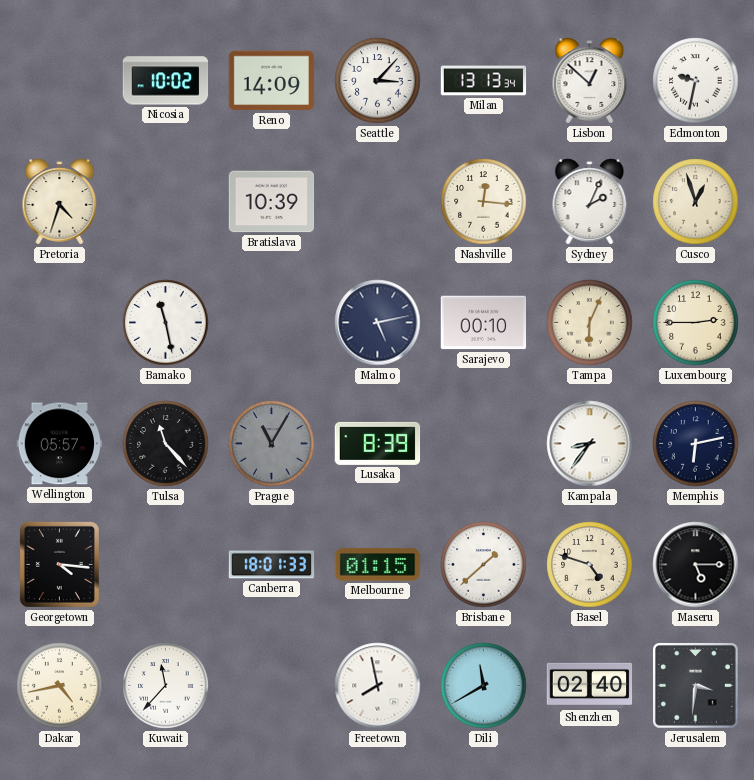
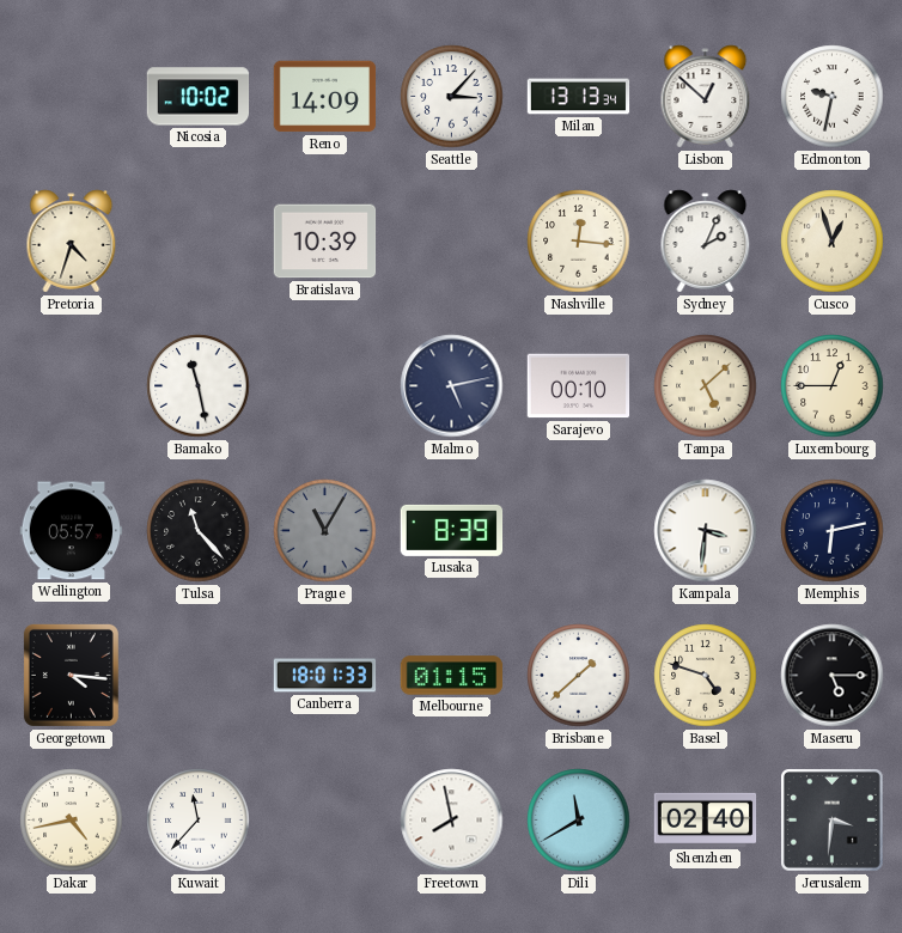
Tampa: 6:04 -> 5:08 (706, 386)
Luxembourg: 2:45 -> 12:45 (833, 386)
Kampala: 8:36 -> 3:31 (706, 531)
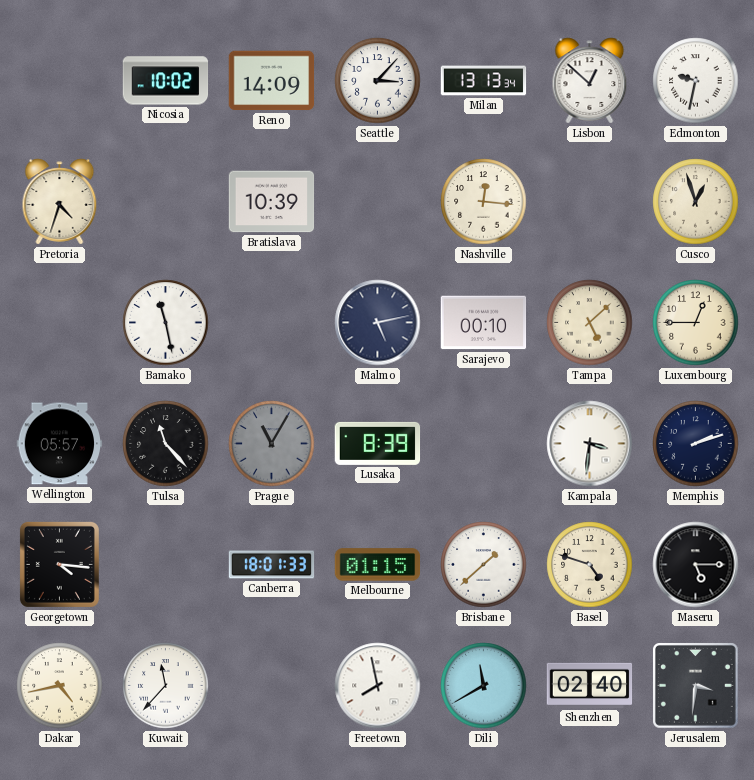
Sydney: 2:04 -> none (706, 242)
Memphis: 6:13 -> 2:12 (696, 444)
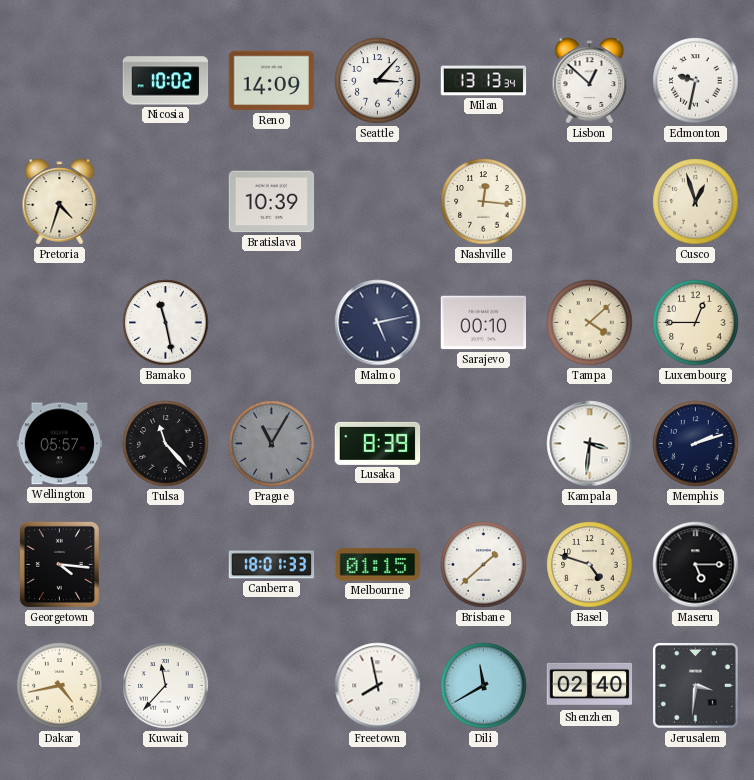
Tampa: 5:08 -> 4:08 (590, 323)
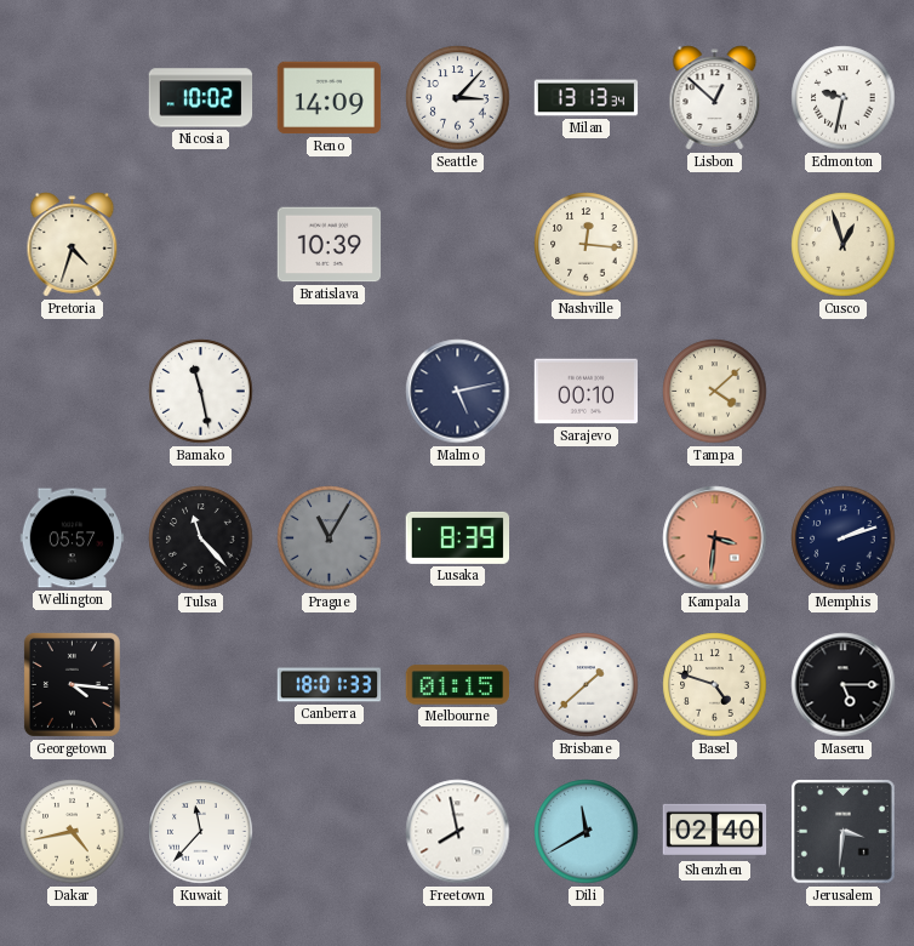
Luxembourg: 12:45 -> none (696, 323)
Kampala dial: white -> salmon (715, 538)
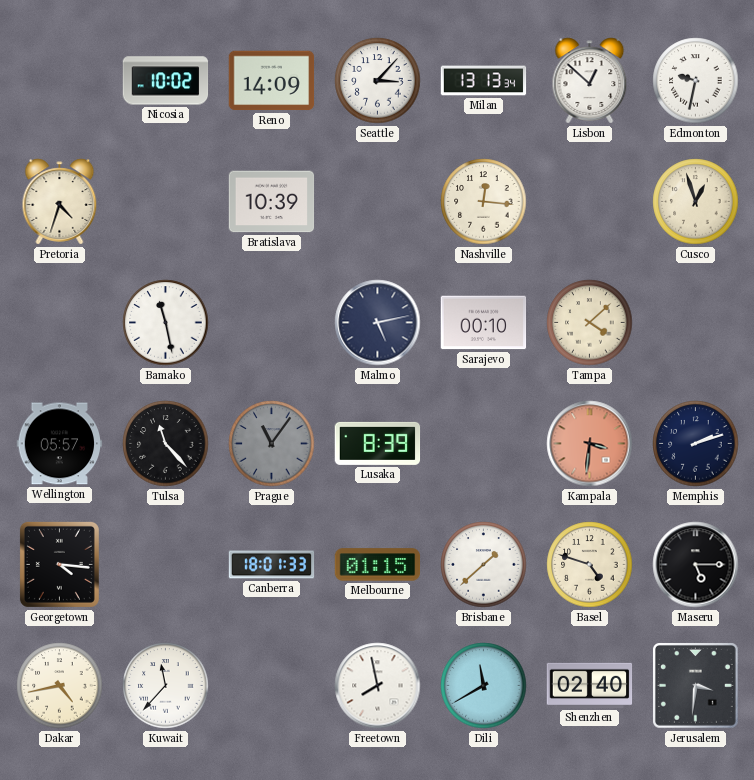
Prague: 11:05 -> 11:06 (272, 444)
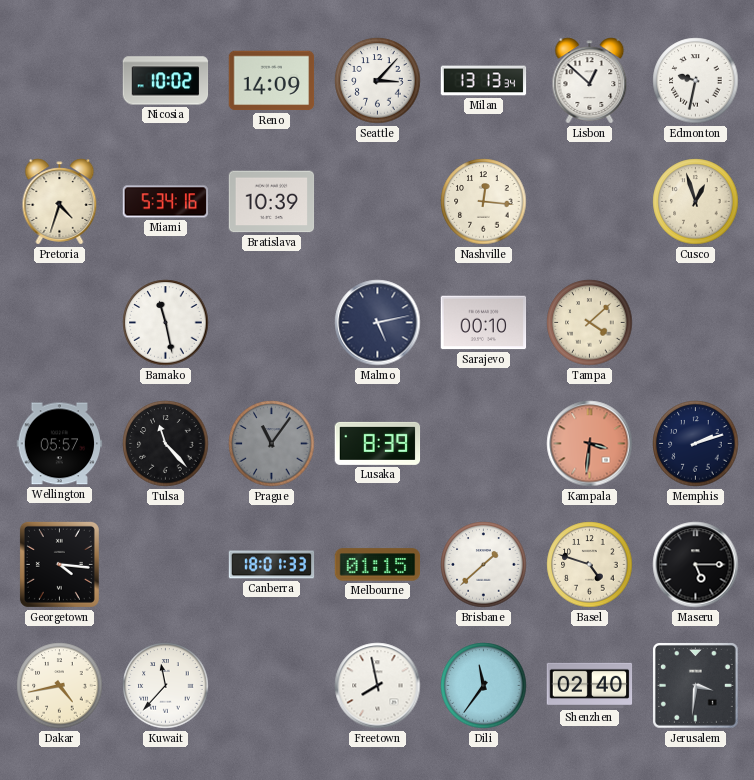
Miami: none -> 5:34 (165, 202)
Dili: 11:40 -> 11:36 (484, 686)
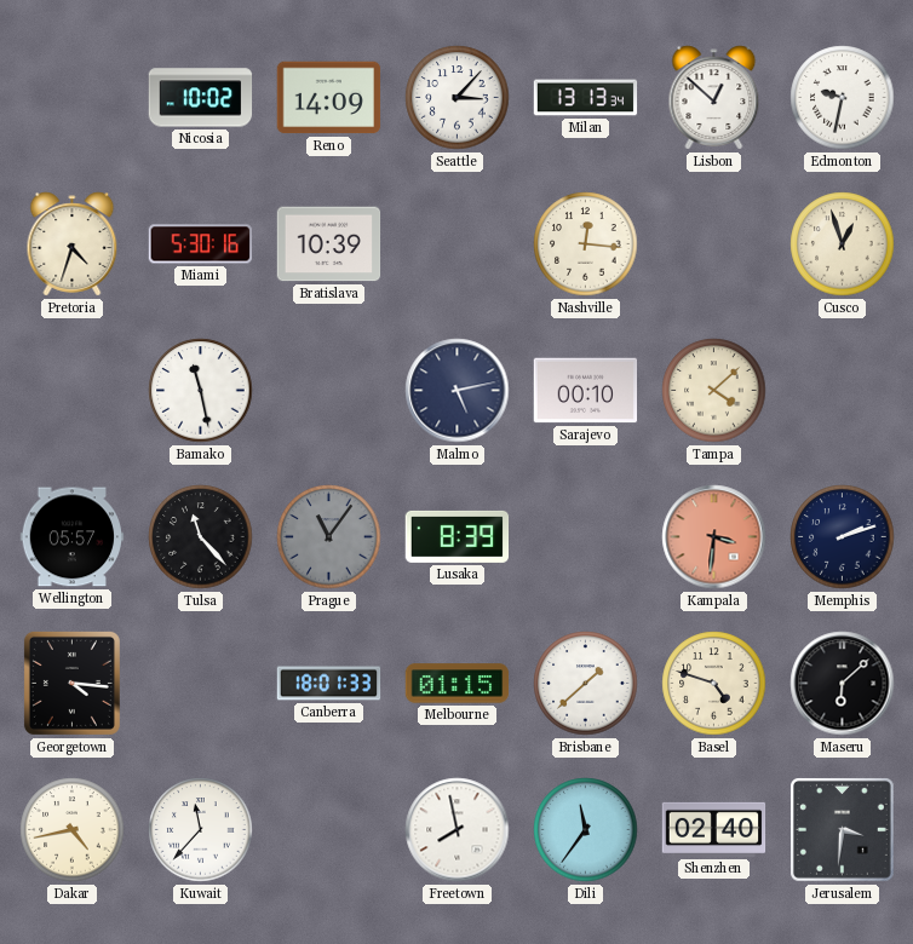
Miami: 5:34 -> 5:30 (200, 244)
Maseru: 5:15 -> 6:08 (843, 684)
